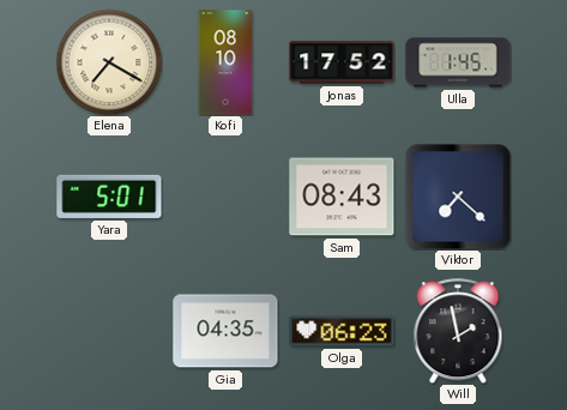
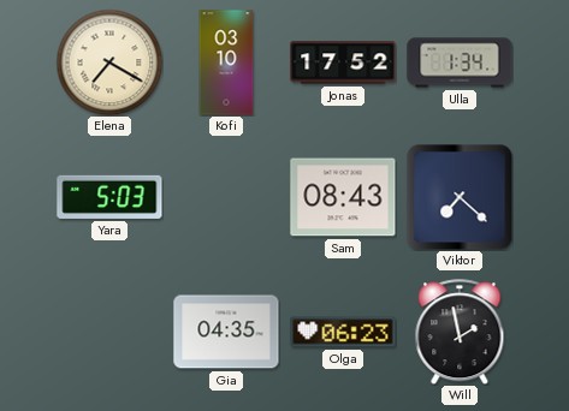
Kofi: 08:10 -> 03:10 (226, 62)
Ulla: 1:45 -> 1:34 (460, 62)
Yara: 5:01 -> 5:03 (109, 197)
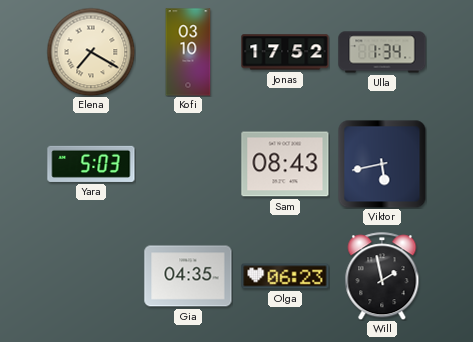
Viktor: 7:22 -> 5:43 (382, 164)
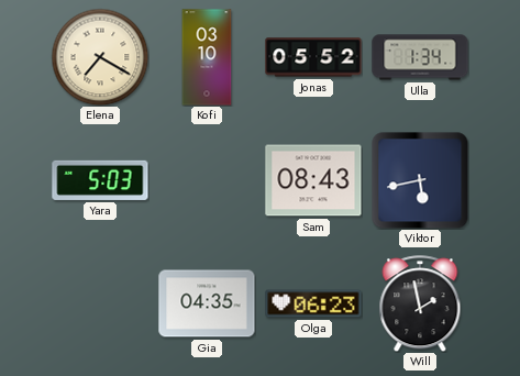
Jonas: 17:52 -> 05:52 (313, 57)
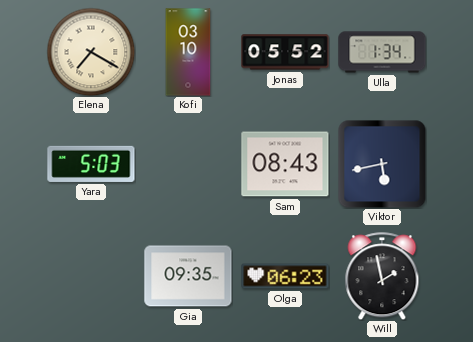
Gia: 04:35 -> 09:35 (188, 276)
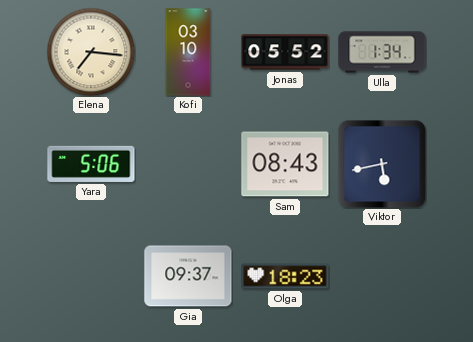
Elena: 7:20 -> 7:16 (91, 52)
Yara: 5:03 -> 5:06 (91, 164)
Gia: 09:35 -> 09:37 (188, 276)
Olga: 06:23 -> 18:23 (285, 276)
Will: 1:58 -> none (382, 276)
